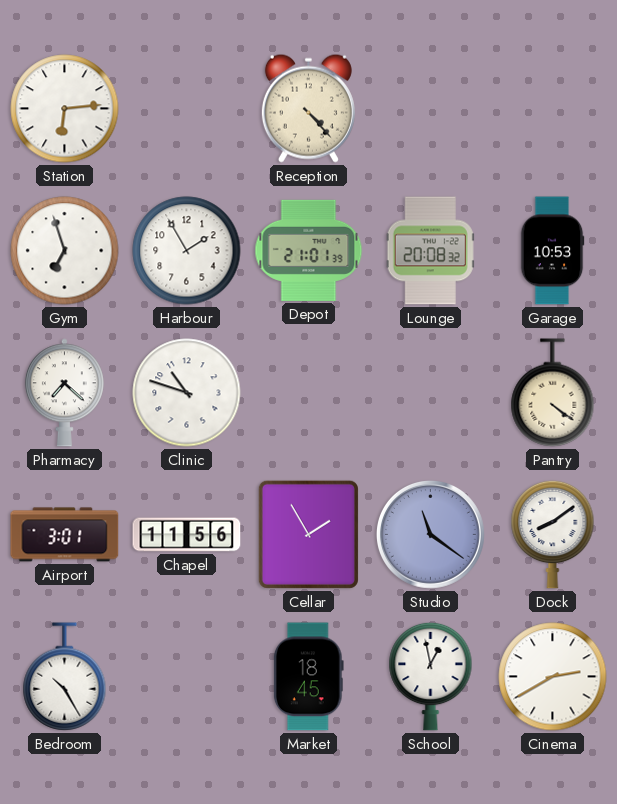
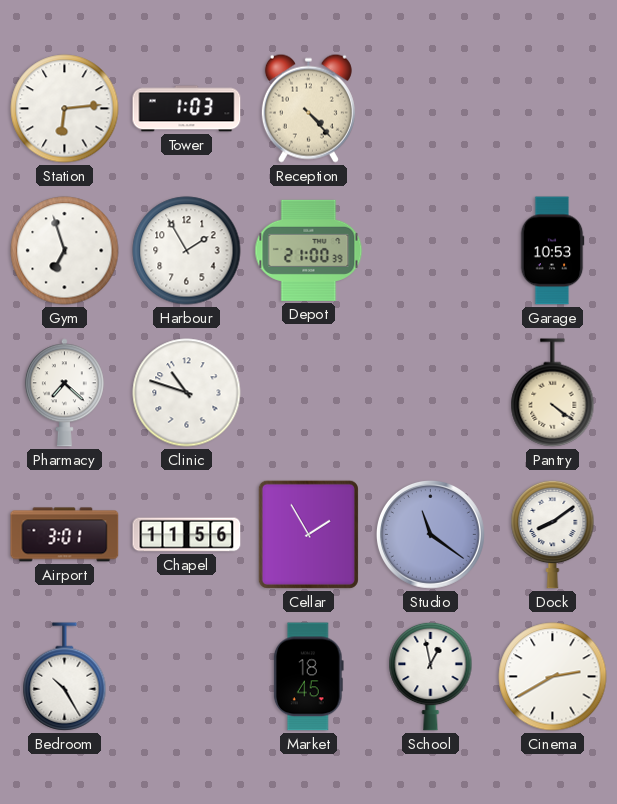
Tower: none -> 1:03 (187, 109)
Depot: 21:01 -> 21:00 (309, 250)
Lounge: 20:08 -> none (430, 251)
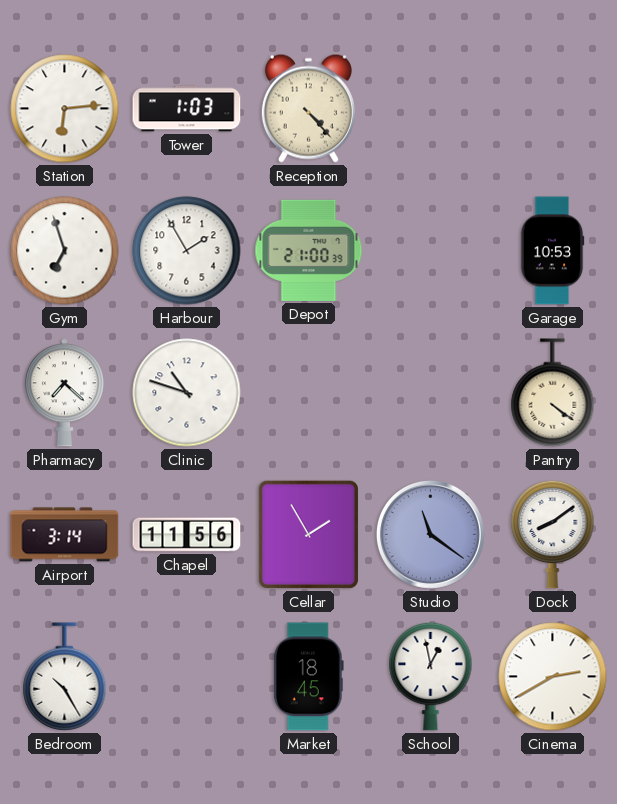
Airport: 3:01 -> 3:14 (65, 535)
